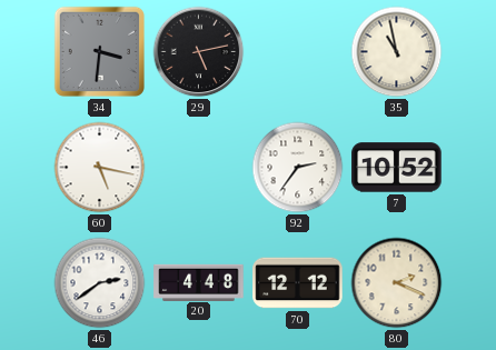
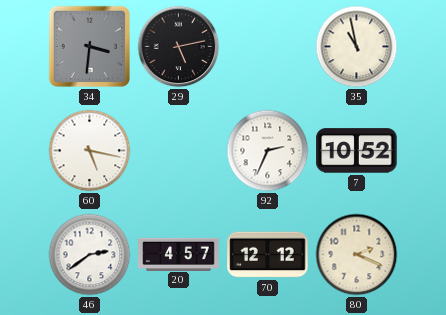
92: 2:36 -> 2:34 (268, 151)
20: 4:48 -> 4:57 (179, 254)
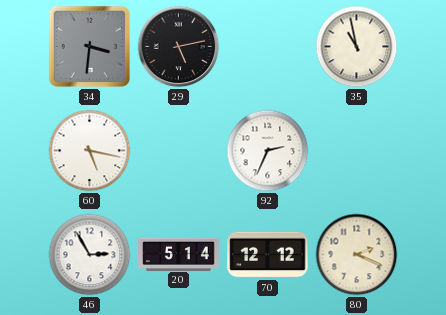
7: 10:52 -> none (357, 151)
46: 2:39 -> 2:55 (90, 255)
20: 4:57 -> 5:14 (179, 254)
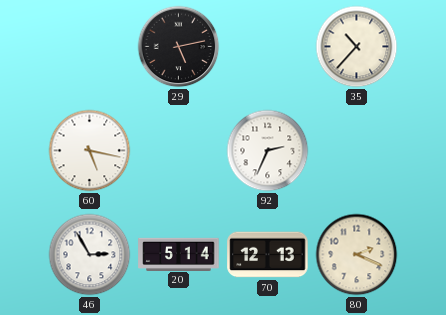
34: 3:31 -> none (89, 46)
35: 10:58 -> 10:37 (357, 47)
70: 12:12 -> 12:13 (268, 255)
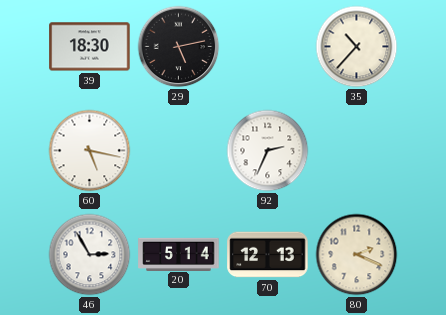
39: none -> 18:30 (90, 47)
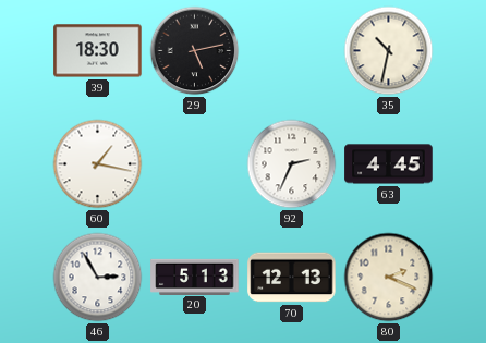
35: 10:37 -> 10:32 (389, 51)
60: 5:17 -> 1:17 (98, 164)
63: none -> 4:45 (389, 164)
20: 5:14 -> 5:13 (195, 277)
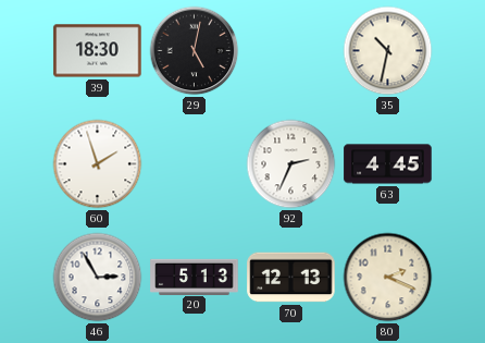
29: 5:13 -> 5:02 (195, 51)
60: 1:17 -> 1:57 (98, 164)
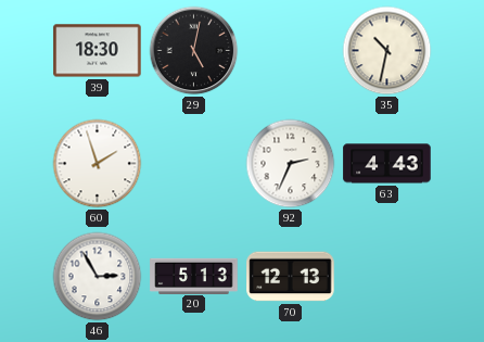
63: 4:45 -> 4:43 (387, 164)
80: 2:19 -> none (388, 278)
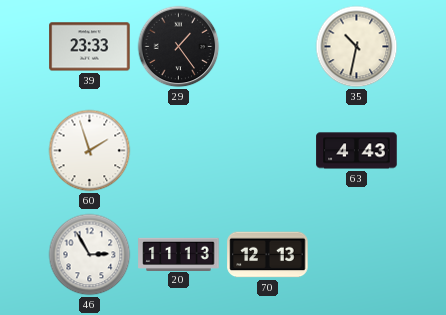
39: 18:30 -> 23:33 (90, 47)
29: 5:02 -> 1:24 (179, 47)
92: 2:34 -> none (291, 164)
20: 5:13 -> 11:13 (179, 254)
